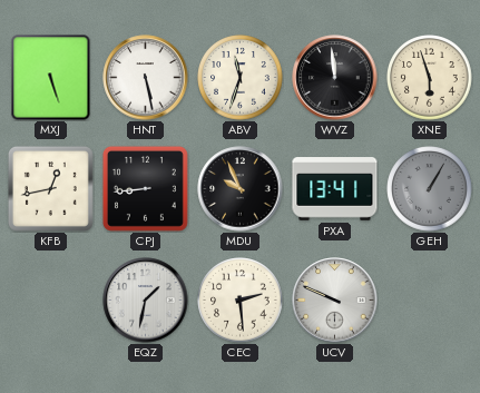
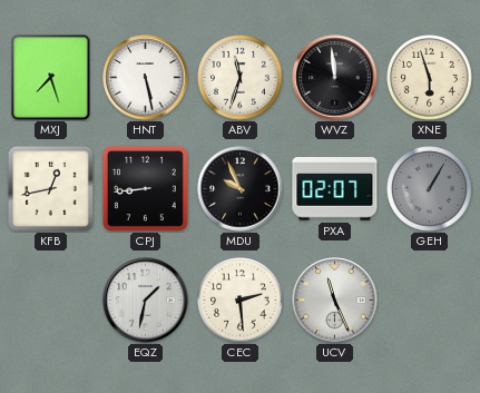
MXJ: 5:27 -> 7:27 (51, 78)
PXA: 13:41 -> 02:07 (335, 189)
UCV: 9:49 -> 11:26 (335, 301)
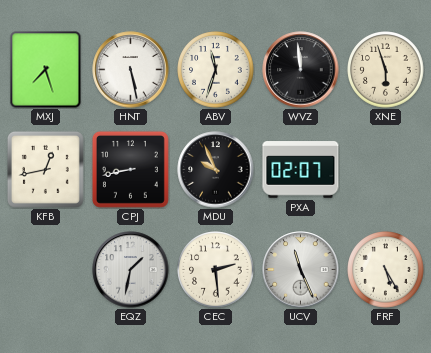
CPJ: 8:44 -> 8:43 (130, 169)
GEH: 1:05 -> none (430, 189)
FRF: none -> 5:25 (386, 270)
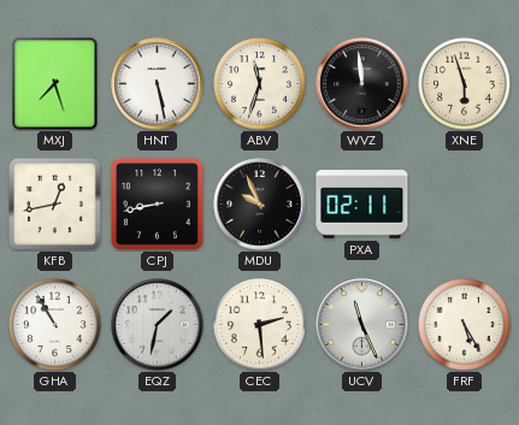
PXA: 02:07 -> 02:11 (362, 205)
GHA: none -> 10:55 (55, 325)
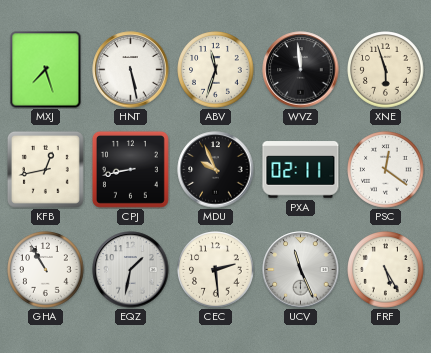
PSC: none -> 12:21 (386, 170)
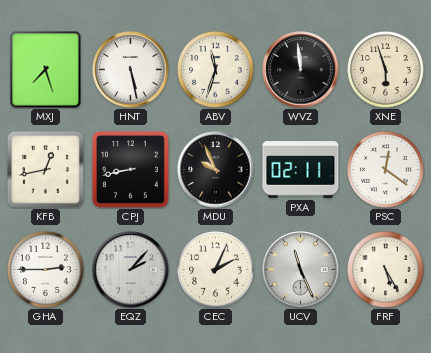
GHA: 10:55 -> 2:45 (46, 270)
EQZ: 1:32 -> 2:07 (131, 270)
CEC: 2:29 -> 2:04 (216, 270)
